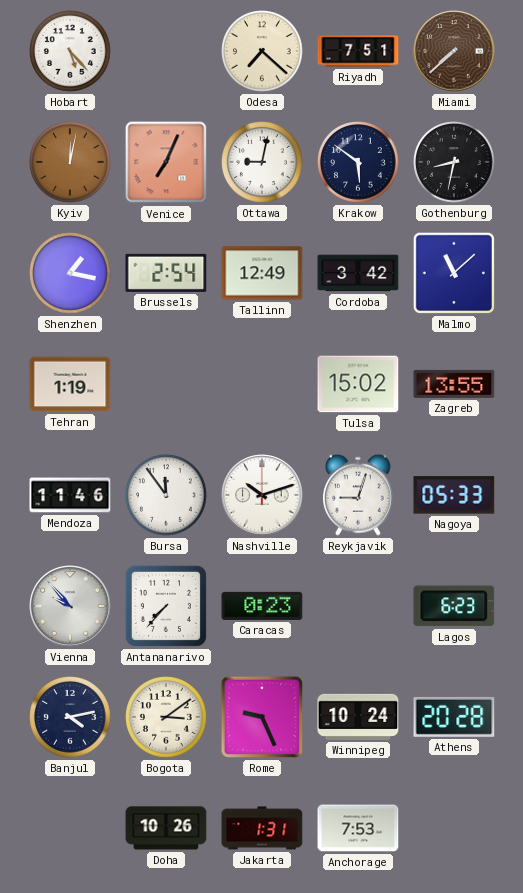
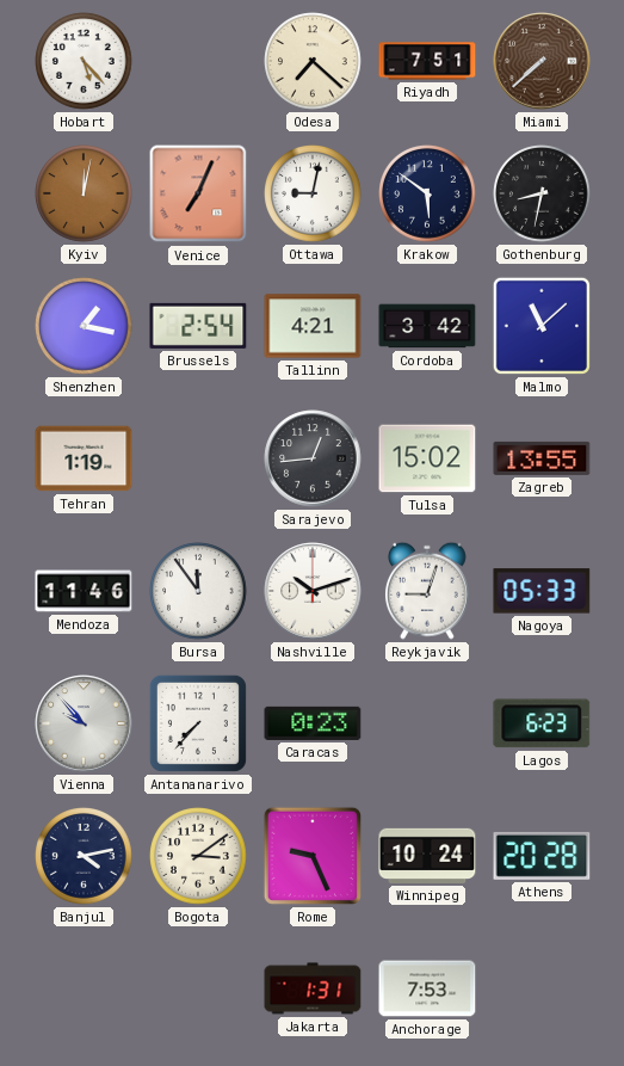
Tallinn: 12:49 -> 4:21 (313, 326)
Sarajevo: none -> 12:44 (313, 458)
Doha: 10:26 -> none (166, 828)
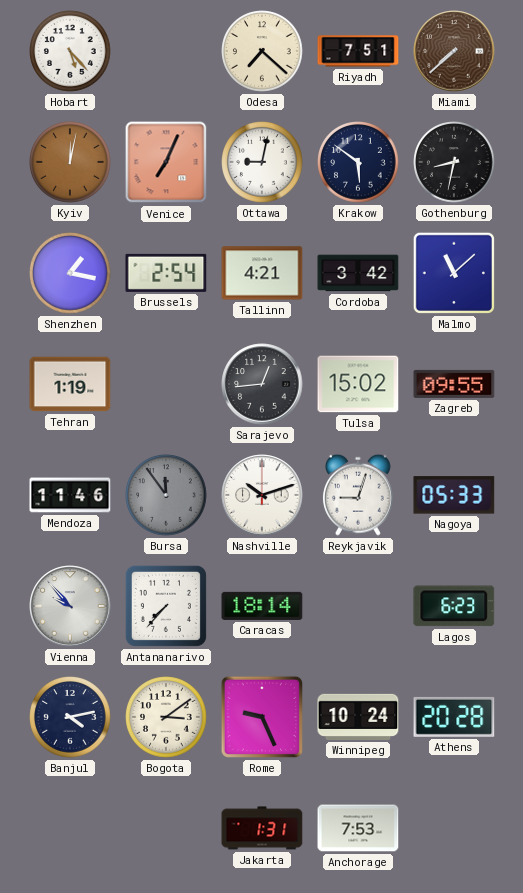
Zagreb: 13:55 -> 09:55 (454, 384)
Bursa dial: white -> grey (166, 495)
Caracas: 0:23 -> 18:14 (262, 606)
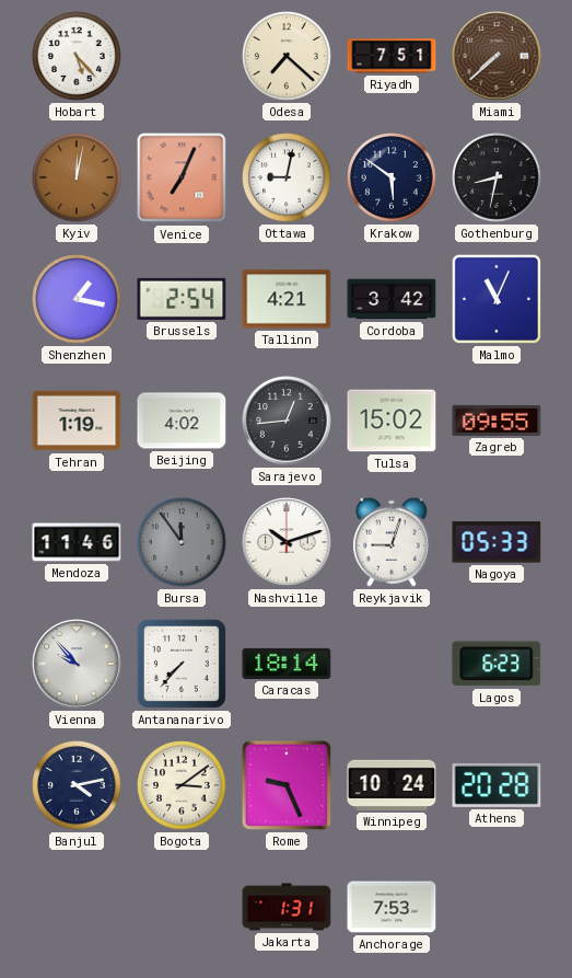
Malmo: 11:08 -> 11:04 (497, 299)
Beijing: none -> 4:02 (182, 421)
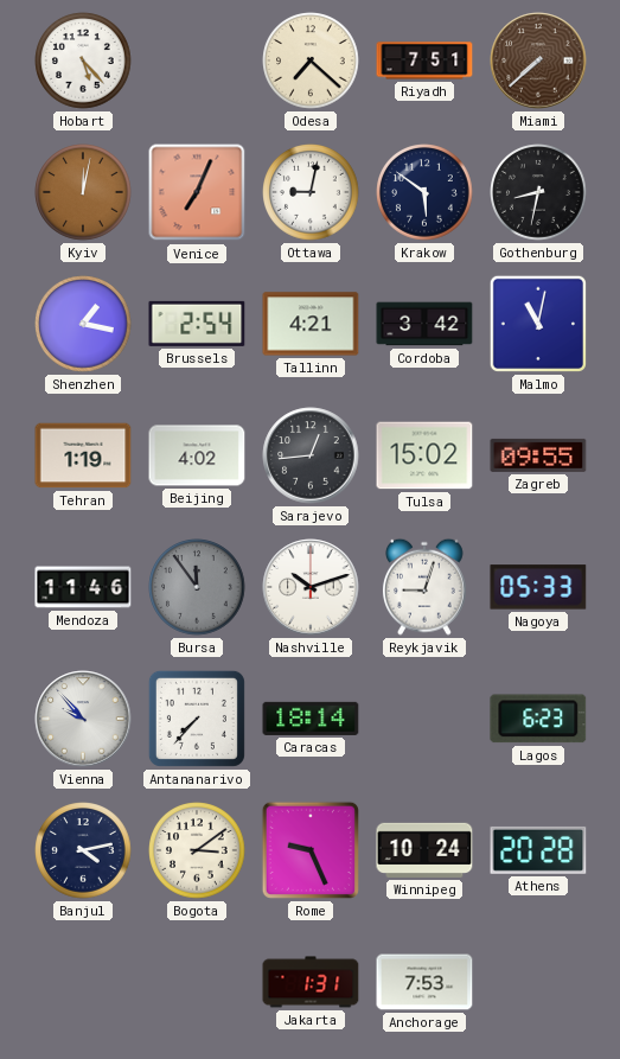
Malmo: 11:04 -> 11:02 (538, 324)
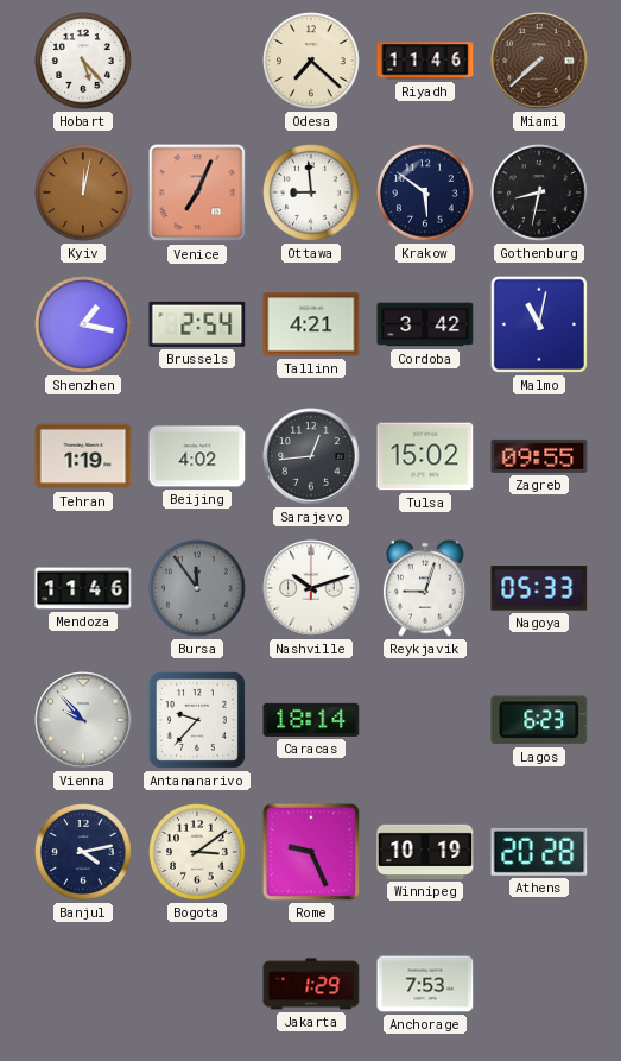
Riyadh: 7:51 -> 11:46 (425, 61)
Ottawa: 9:02 -> 8:59 (311, 192)
Antananarivo: 7:37 -> 9:37 (197, 720)
Winnipeg: 10:24 -> 10:19 (425, 852)
Jakarta: 1:31 -> 1:29 (311, 984)
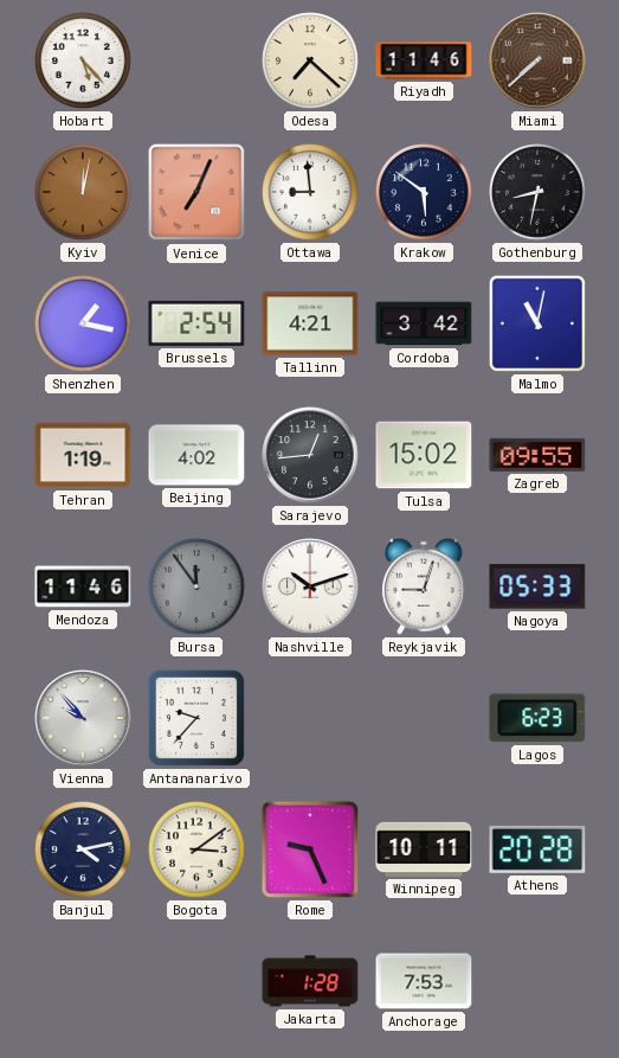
Caracas: 18:14 -> none (311, 720)
Winnipeg: 10:19 -> 10:11 (424, 849)
Jakarta: 1:29 -> 1:28 (310, 981)
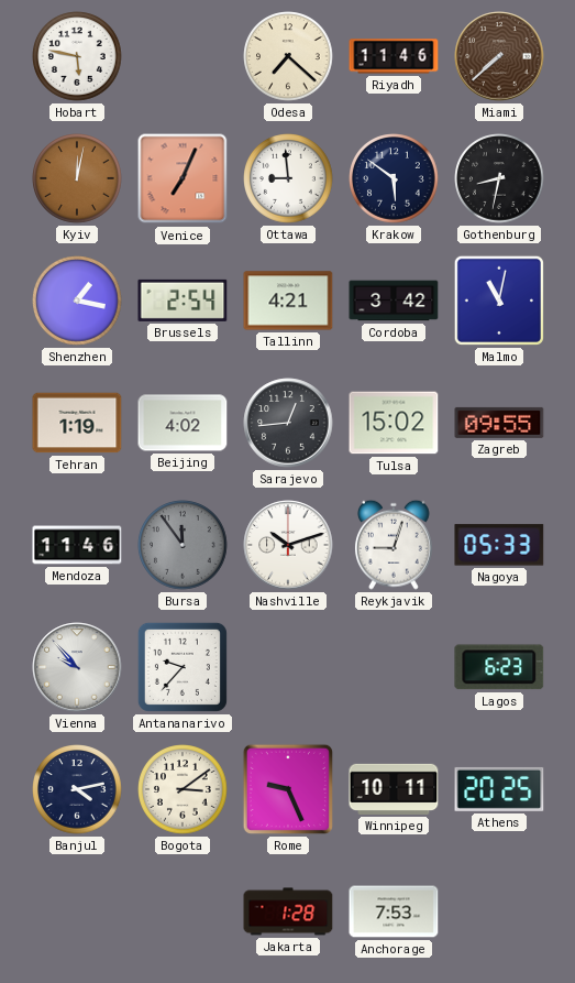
Hobart: 5:23 -> 5:47 (77, 56)
Athens: 20:28 -> 20:25 (499, 789)
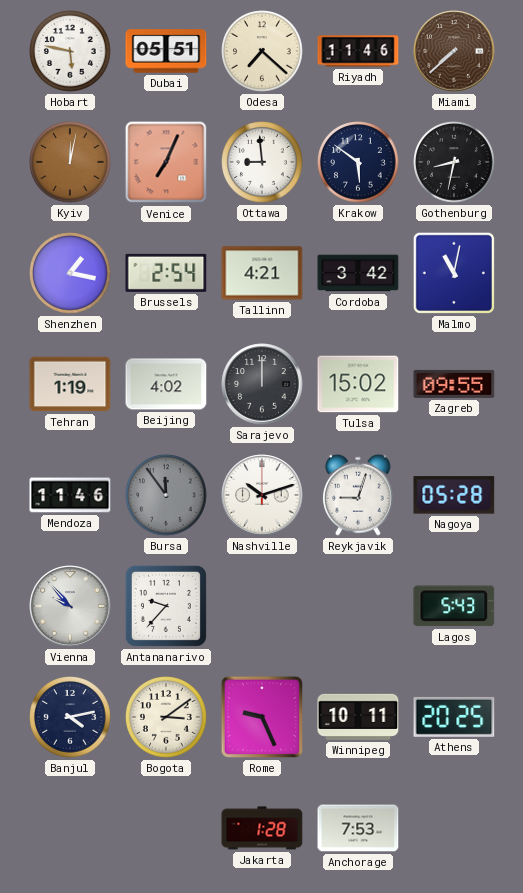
Dubai: none -> 05:51 (166, 51)
Sarajevo: 12:44 -> 12:00 (262, 384)
Nagoya: 05:33 -> 05:28 (454, 495)
Lagos: 6:23 -> 5:43 (454, 606)
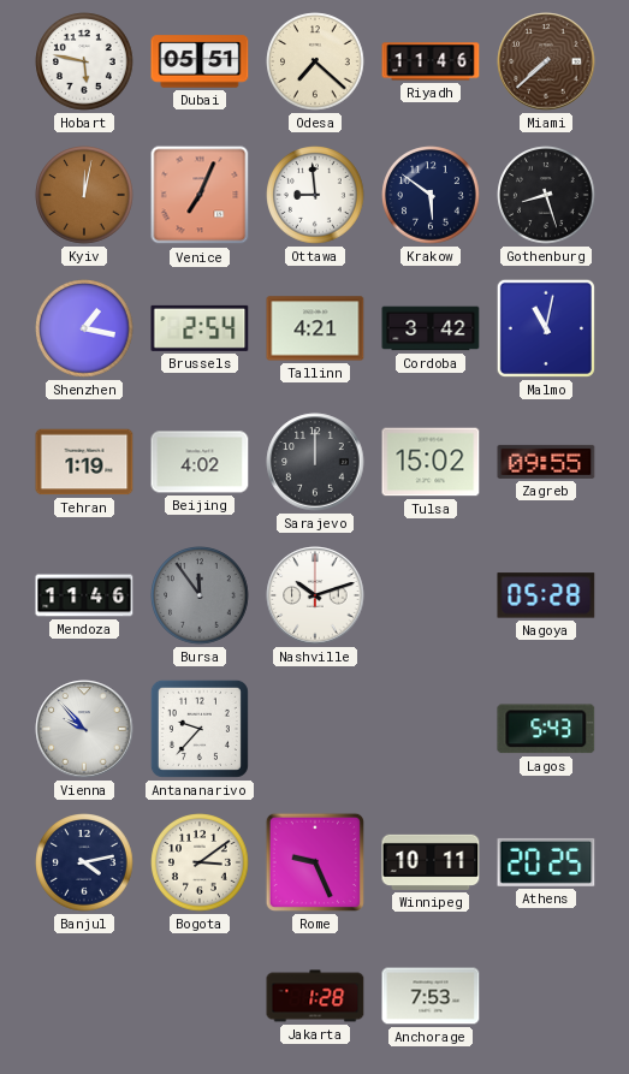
Gothenburg: 8:32 -> 8:27 (546, 195)
Reykjavik: 9:03 -> none (358, 495)
